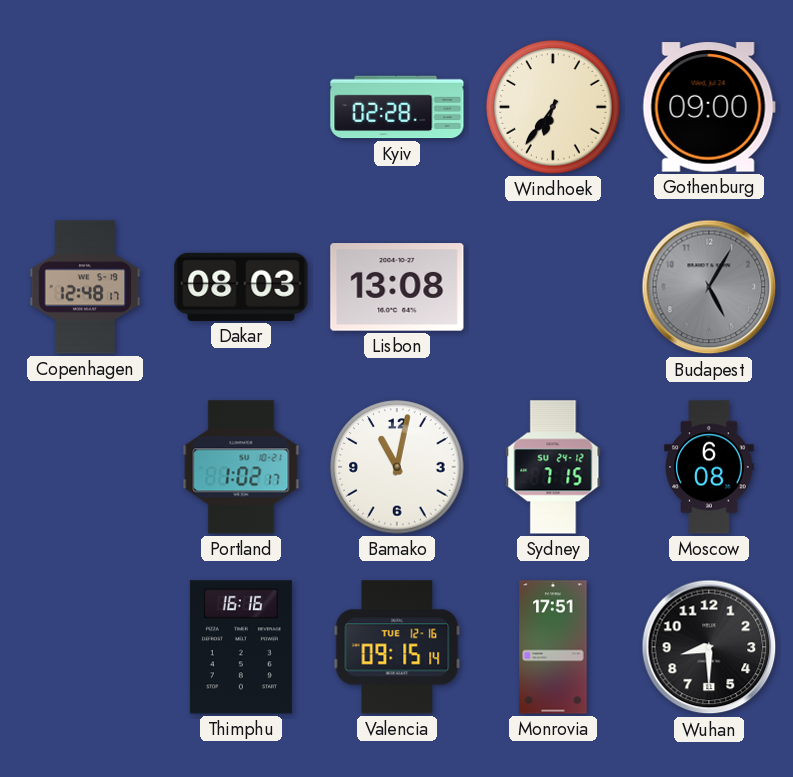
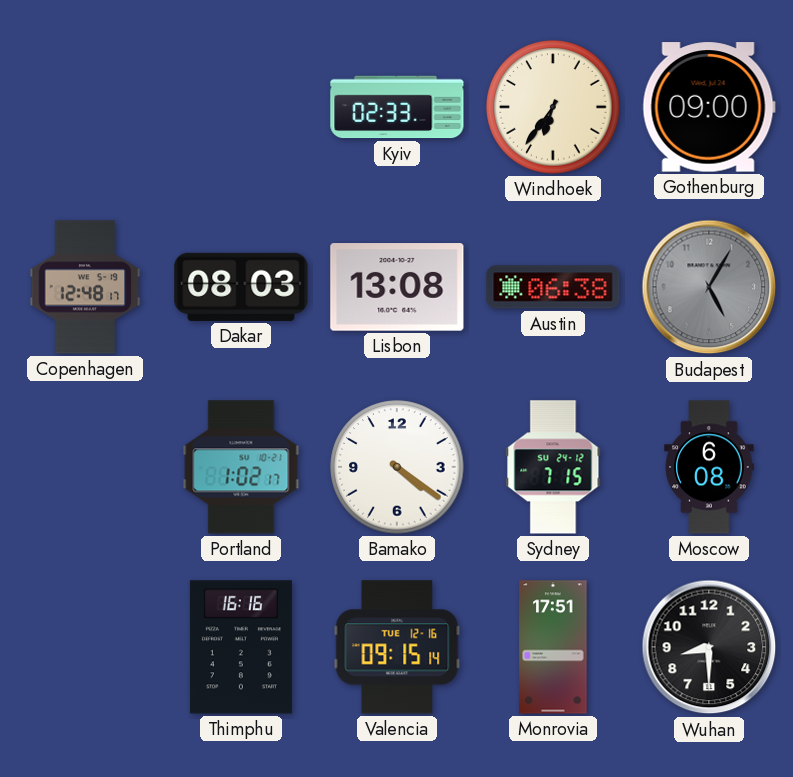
Kyiv: 02:28 -> 02:33 (397, 107)
Austin: none -> 06:38 (553, 287)
Bamako: 11:02 -> 4:21 (397, 467)
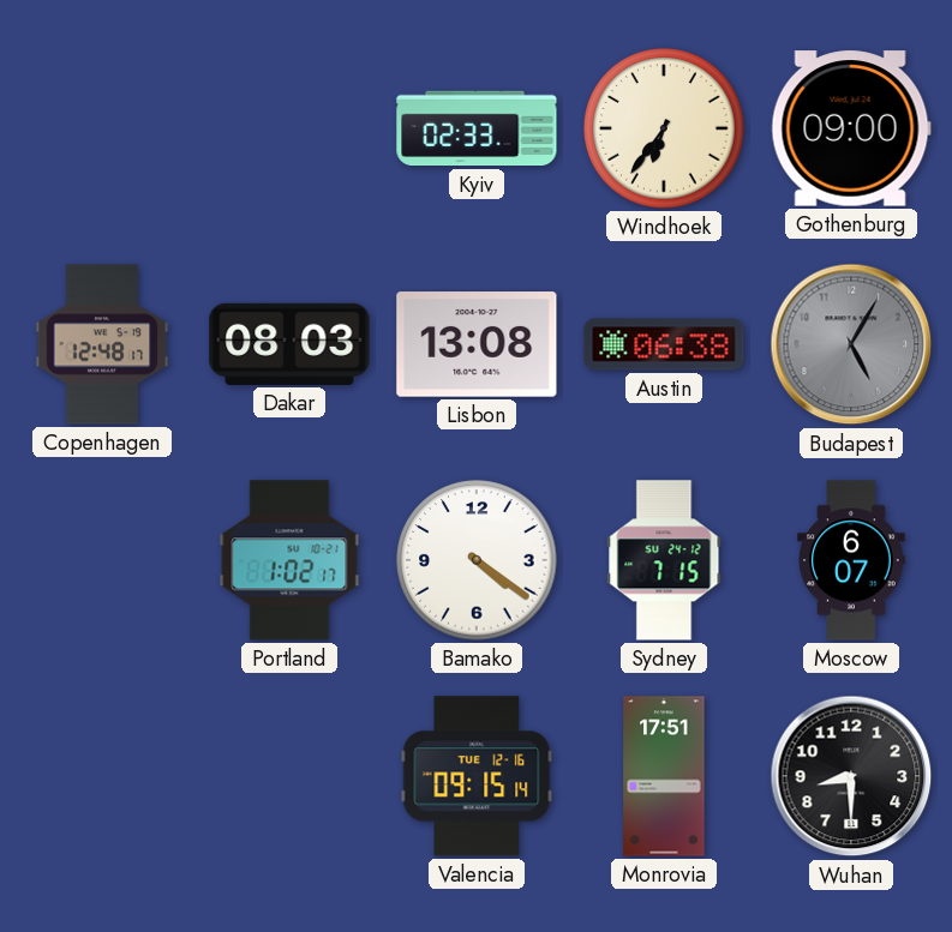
Moscow: 6:08 -> 6:07 (851, 560)
Thimphu: 16:16 -> none (241, 647)
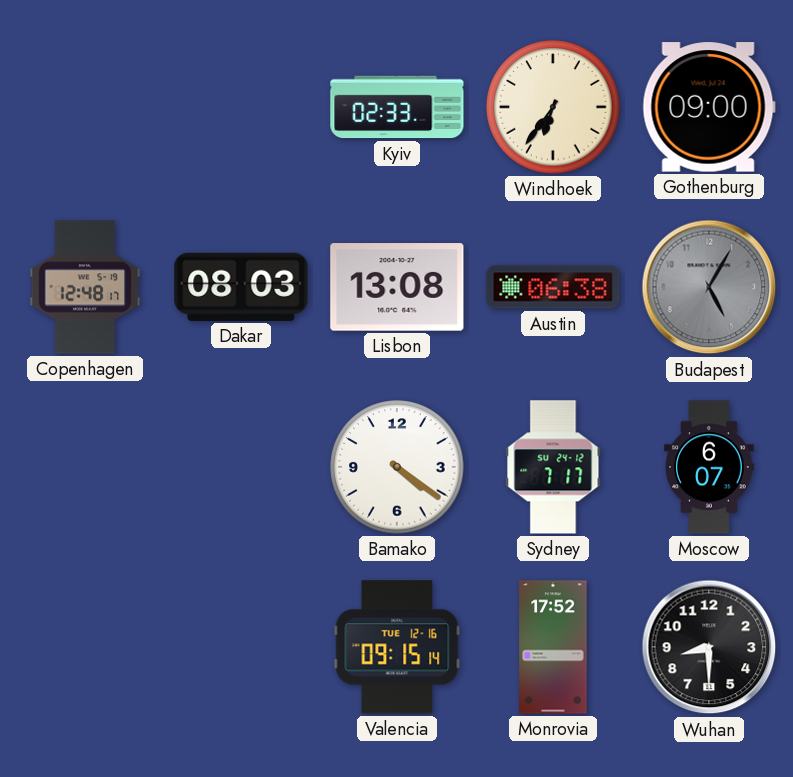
Portland: 1:02 -> none (289, 560)
Sydney: 7:15 -> 7:17 (553, 467)
Monrovia: 17:51 -> 17:52 (553, 647)
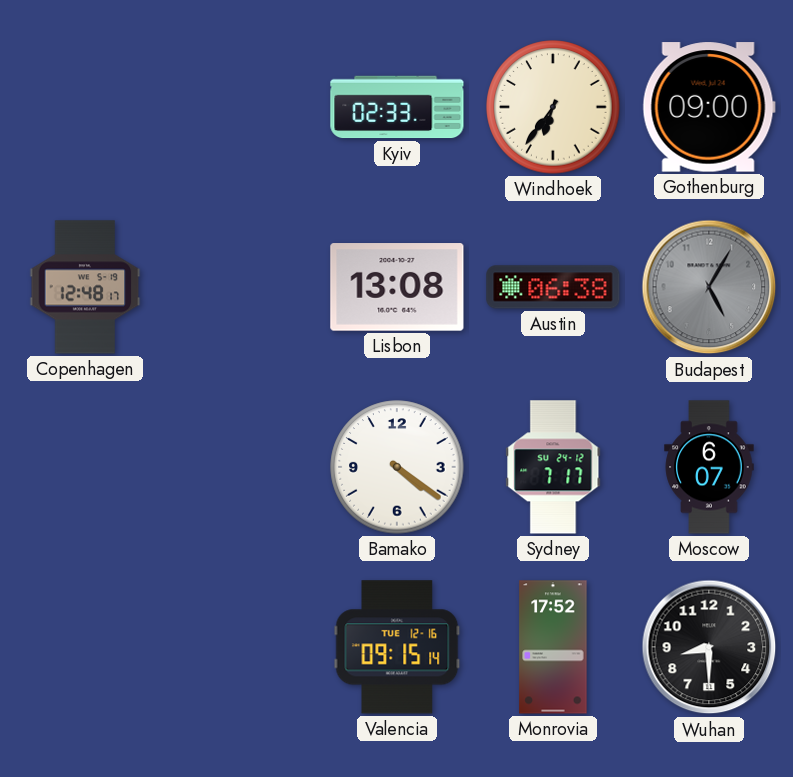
Dakar: 08:03 -> none (241, 287)
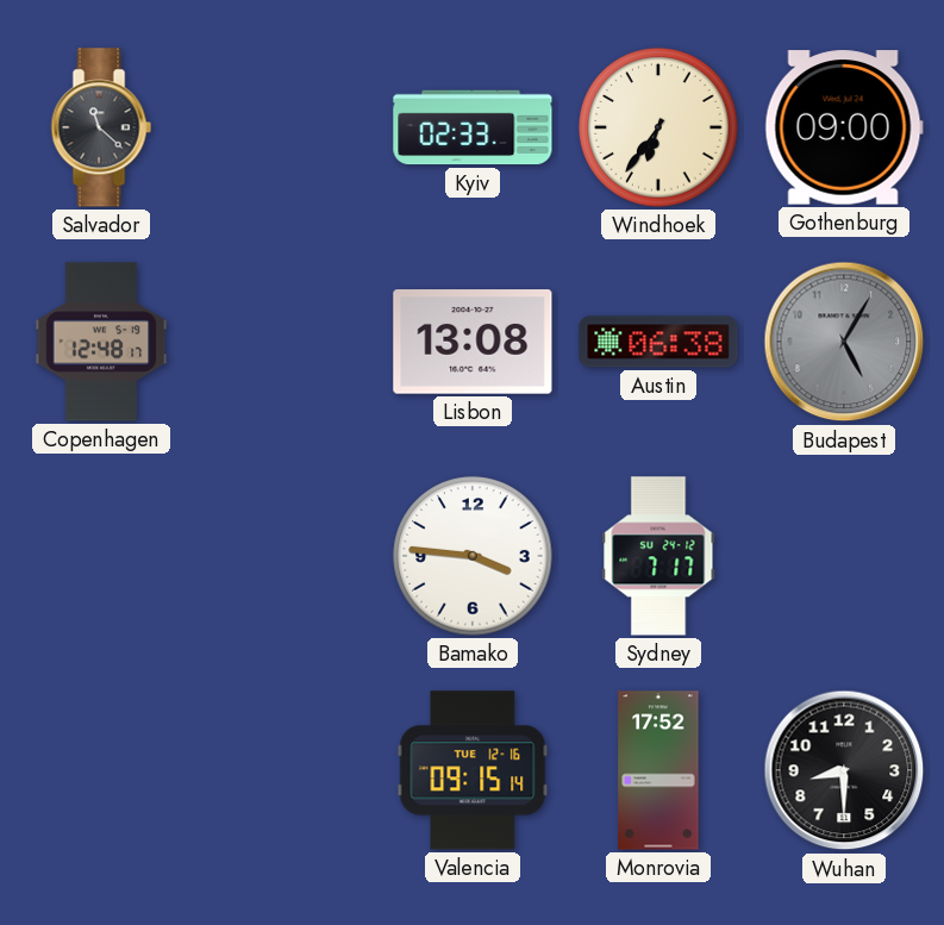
Salvador: none -> 11:22 (101, 127)
Bamako: 4:21 -> 3:46 (473, 556)
Moscow: 6:07 -> none (709, 467)
